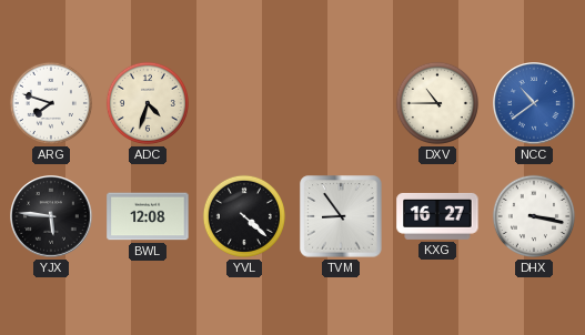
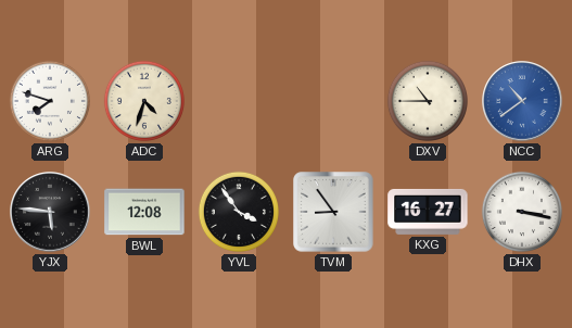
YVL: 4:22 -> 3:54 (239, 212)
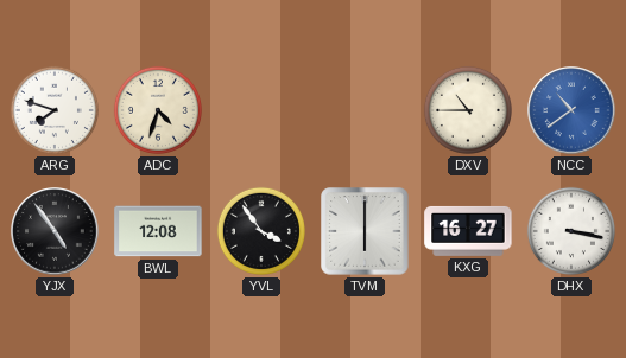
YJX: 5:46 -> 4:54 (55, 231)
TVM: 8:54 -> 6:00 (365, 231)
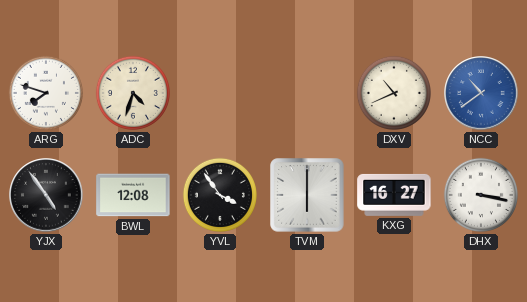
DXV: 10:45 -> 10:41 (394, 93)
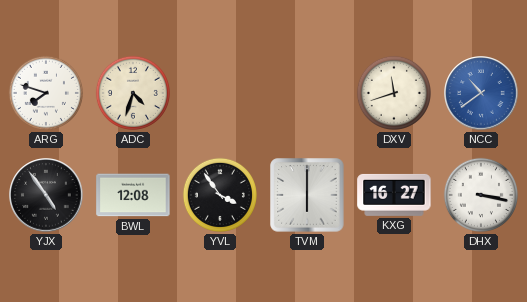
DXV: 10:41 -> 11:42 (394, 93)
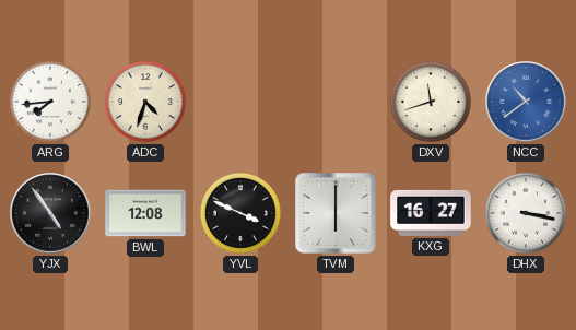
ARG: 7:48 -> 7:44 (50, 102)
YVL: 3:54 -> 3:49 (240, 213)
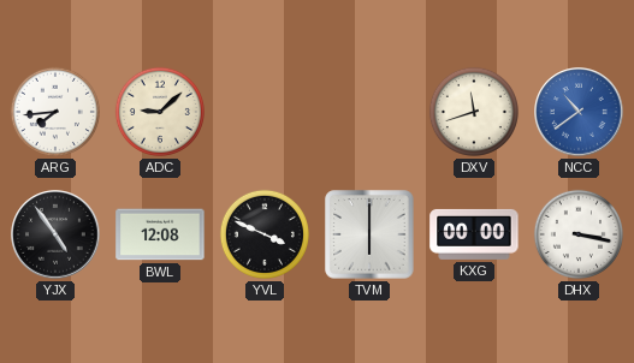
ADC: 4:33 -> 9:08 (160, 112)
KXG: 16:27 -> 00:00 (474, 234)
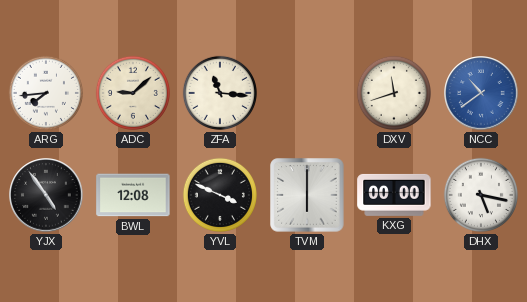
ZFA: none -> 11:16 (220, 93)
DHX: 3:17 -> 5:17 (481, 195)
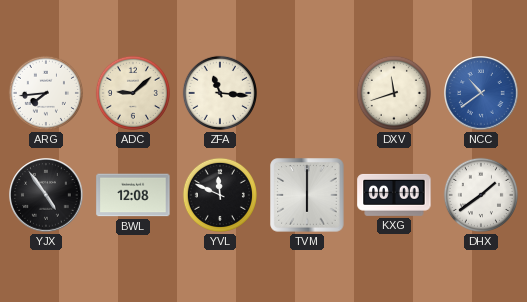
YVL: 3:49 -> 11:49 (220, 195)
DHX: 5:17 -> 1:39 (481, 195)
